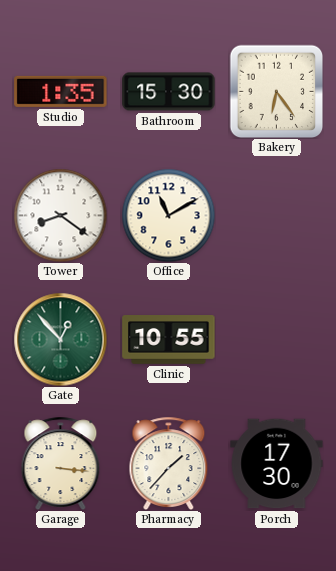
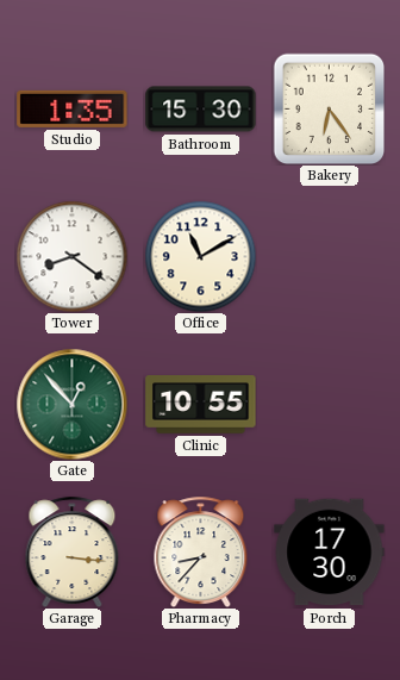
Pharmacy: 1:37 -> 8:37 (201, 551)
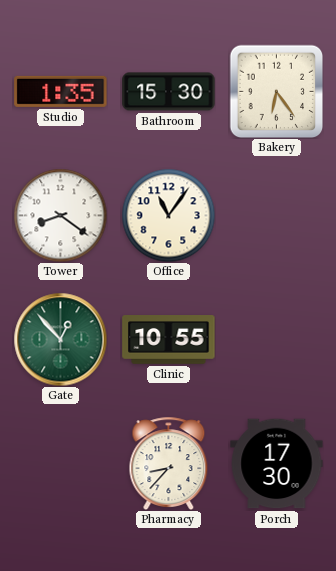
Office: 11:10 -> 11:06 (168, 215)
Garage: 3:16 -> none (73, 551)
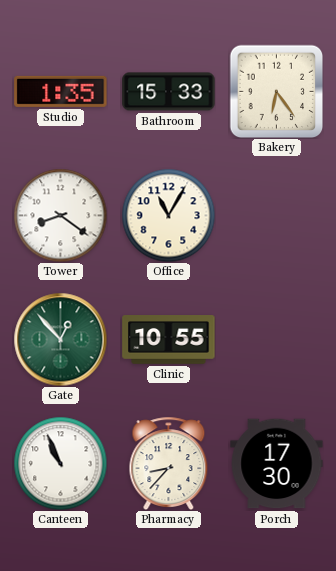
Bathroom: 15:30 -> 15:33 (169, 92)
Office: 11:06 -> 11:05 (168, 215)
Canteen: none -> 10:56 (60, 463)
